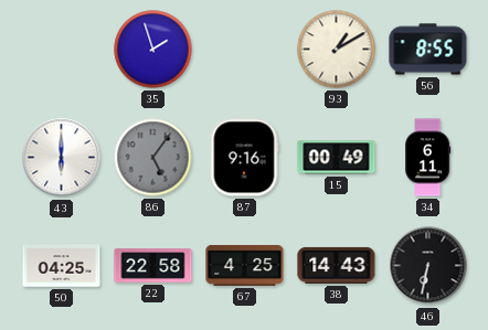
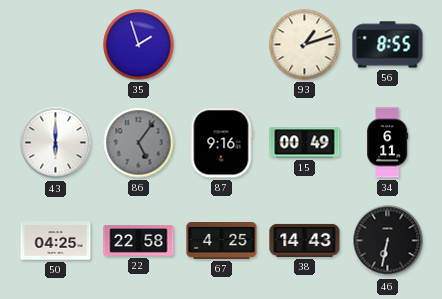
93: 1:10 -> 1:12 (305, 45)
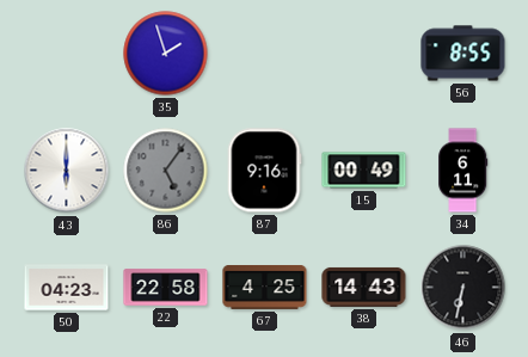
93: 1:12 -> none (305, 45)
50: 04:25 -> 04:23 (67, 288)
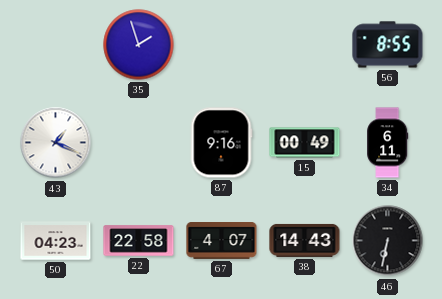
43: 6:00 -> 1:19 (56, 143)
86: 5:06 -> none (166, 171)
67: 4:25 -> 4:07 (222, 241)
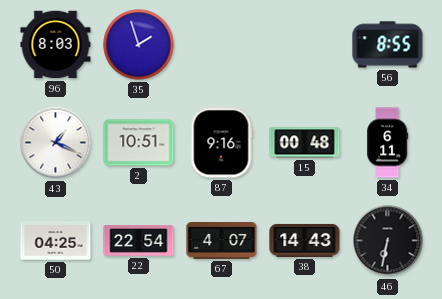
96: none -> 8:03 (56, 45)
2: none -> 10:51 (139, 143)
15: 00:49 -> 00:48 (305, 143)
50: 04:23 -> 04:25 (56, 241)
22: 22:58 -> 22:54 (139, 241)
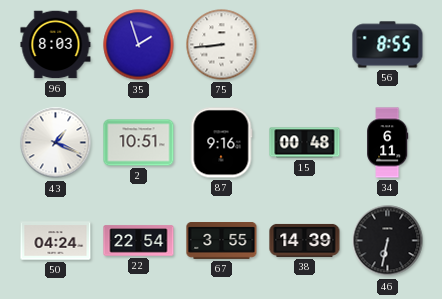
75: none -> 8:44 (222, 45)
50: 04:25 -> 04:24 (56, 241)
67: 4:07 -> 3:55 (222, 241)
38: 14:43 -> 14:39 (305, 240)
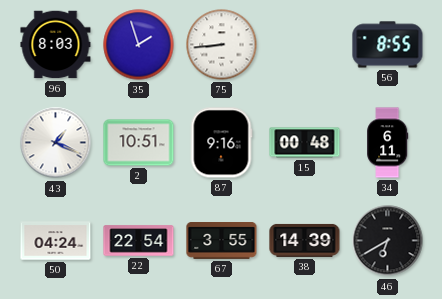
46: 6:32 -> 6:40 (388, 241)
